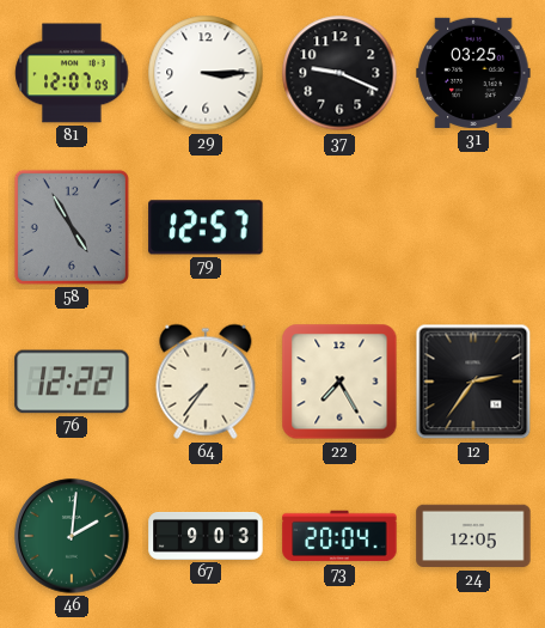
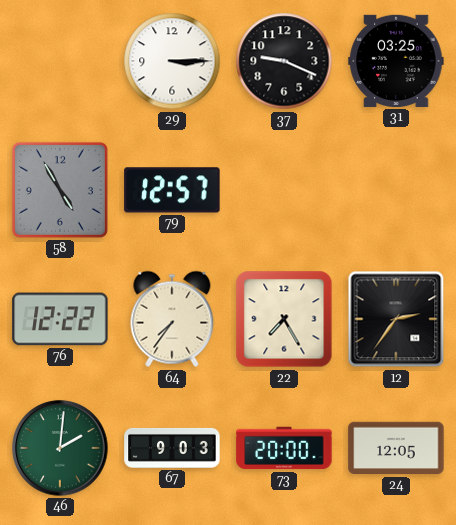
81: 12:07 -> none (72, 73)
73: 20:04 -> 20:00 (284, 448)
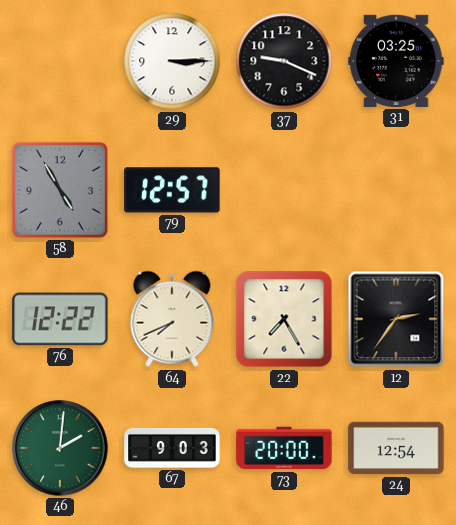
64: 7:36 -> 7:41 (172, 319)
24: 12:05 -> 12:54 (396, 448)
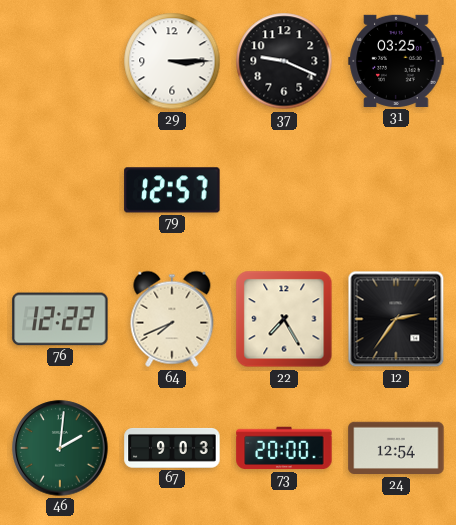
58: 4:55 -> none (60, 190)
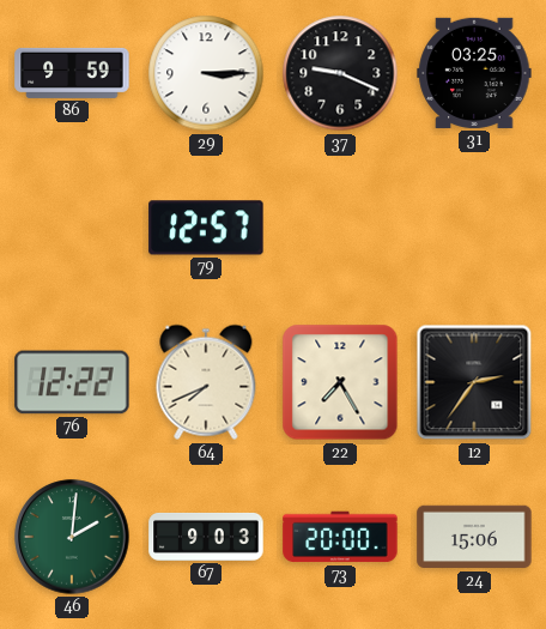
86: none -> 9:59 (72, 73)
24: 12:54 -> 15:06 (474, 537)
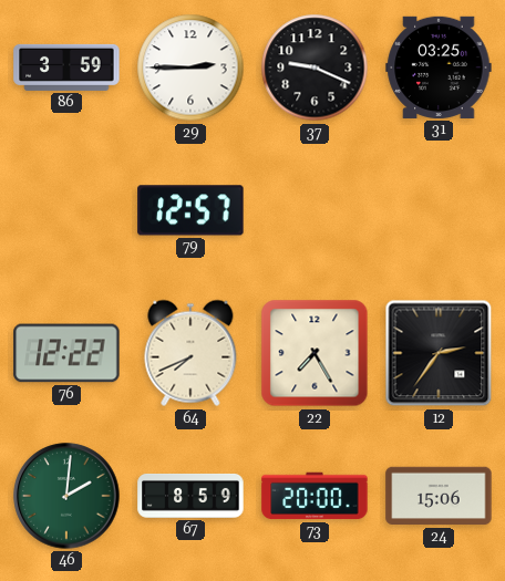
86: 9:59 -> 3:59 (66, 68)
29: 3:15 -> 2:45 (190, 68)
67: 9:03 -> 8:59 (190, 496)
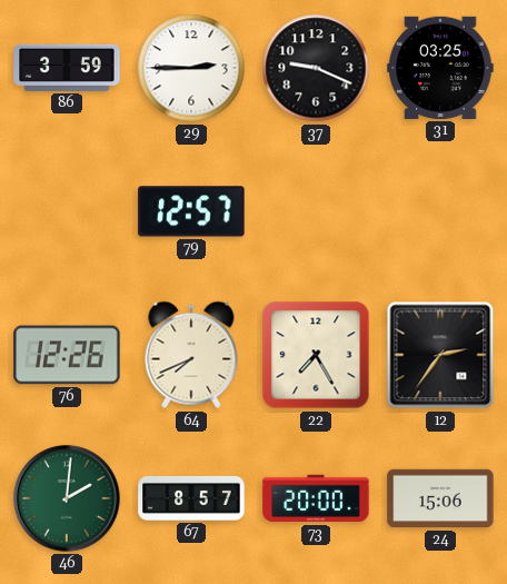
76: 12:22 -> 12:26 (67, 355)
67: 8:59 -> 8:57 (191, 498)
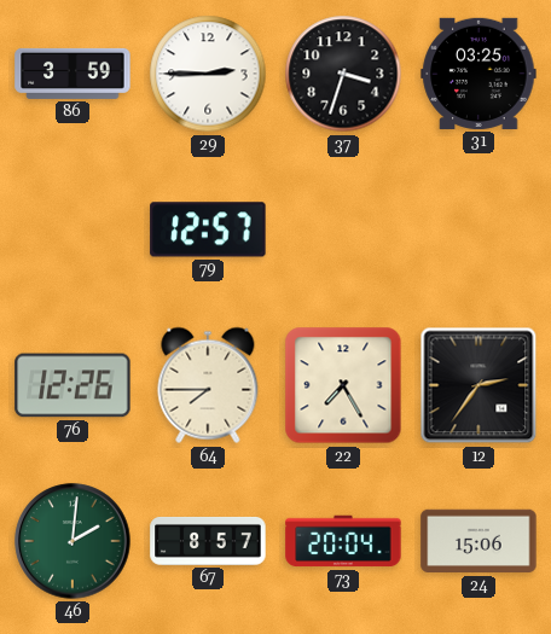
37: 9:19 -> 3:33 (343, 74)
64: 7:41 -> 7:45 (208, 385)
73: 20:00 -> 20:04 (343, 541)
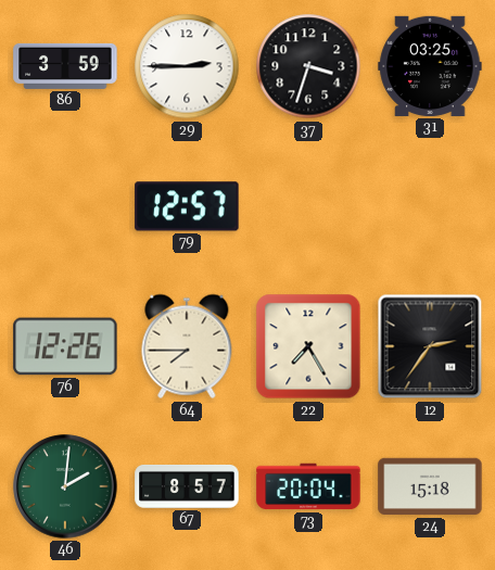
24: 15:06 -> 15:18 (430, 486)
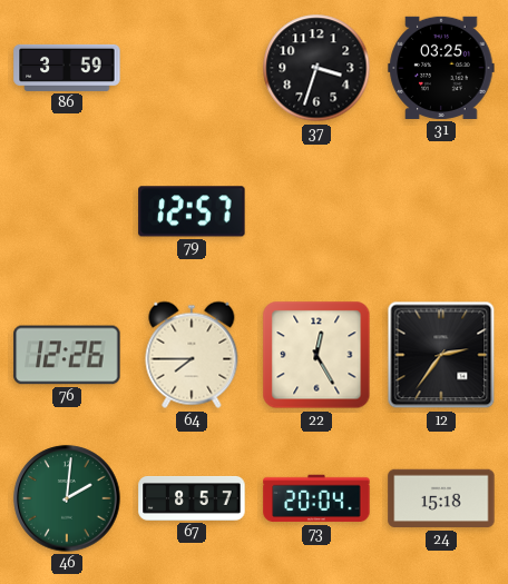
29: 2:45 -> none (187, 66)
22: 7:25 -> 12:25 (316, 355)
